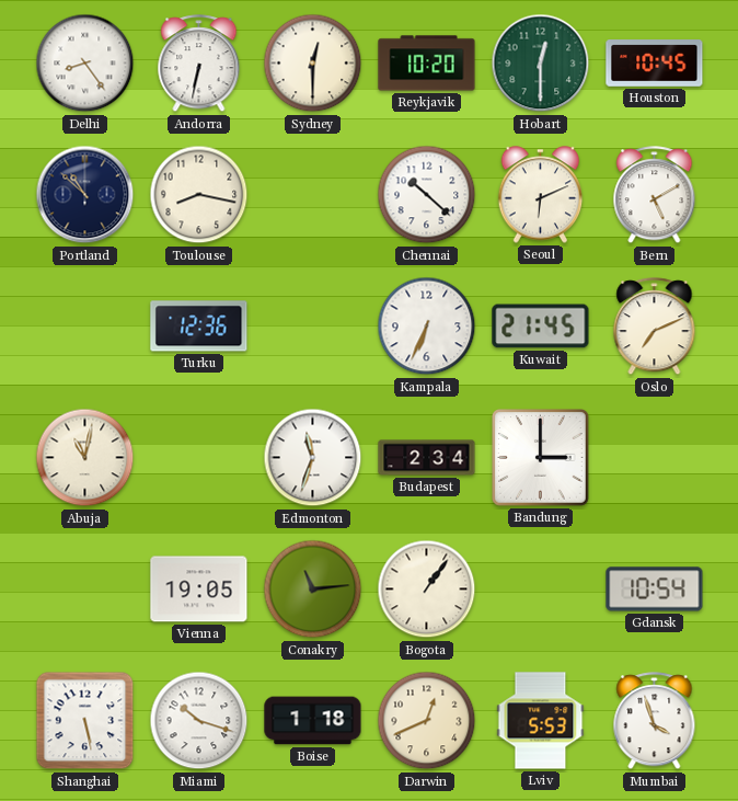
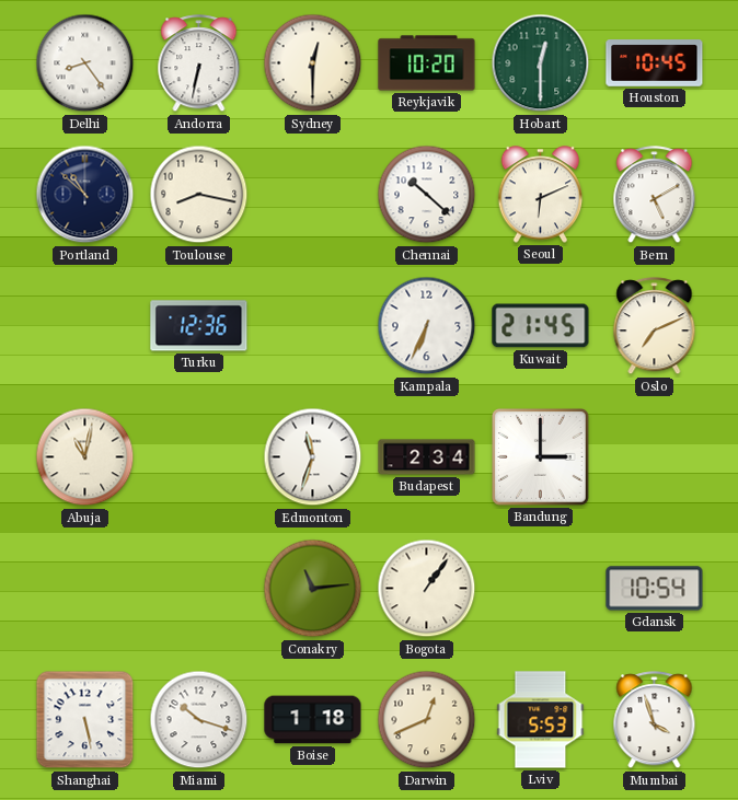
Vienna: 19:05 -> none (199, 590)
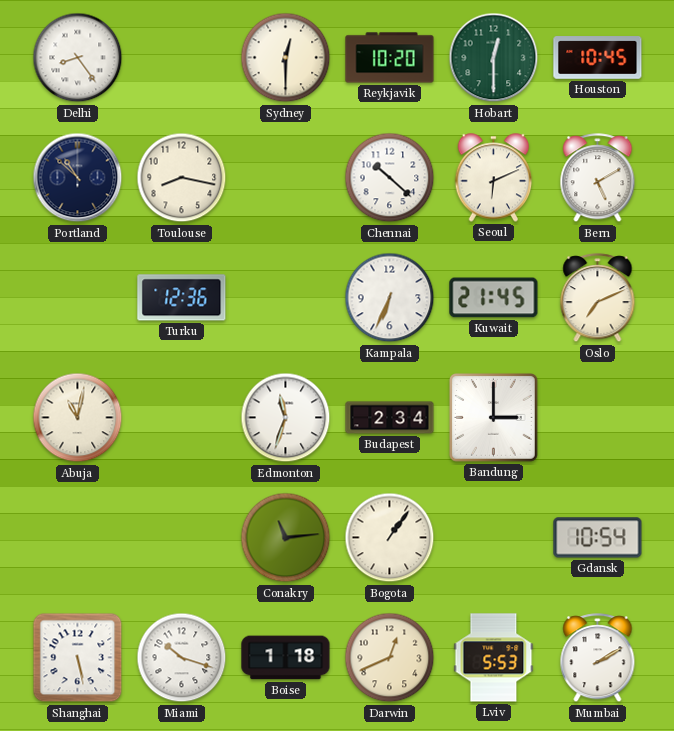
Andorra: 6:32 -> none (199, 63)
Mumbai: 3:57 -> 2:10 (598, 658)
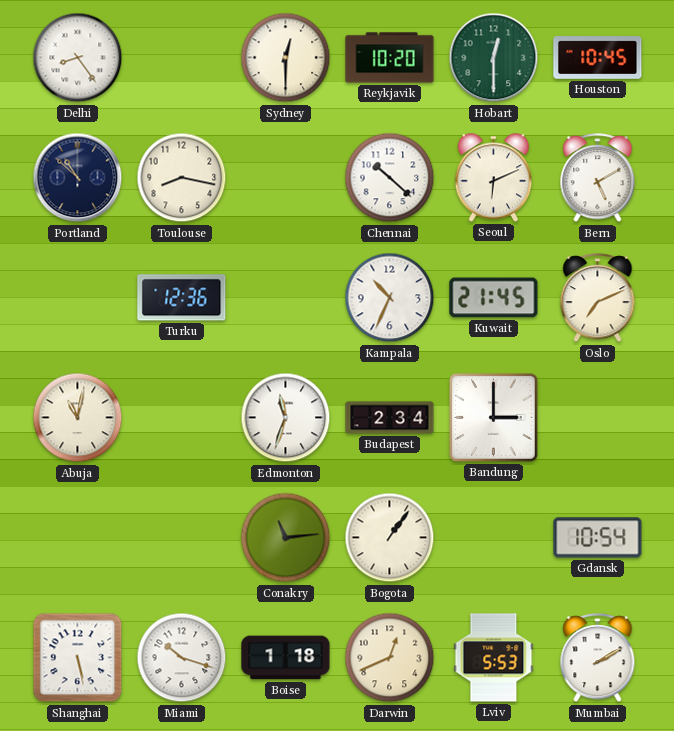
Kampala: 6:34 -> 10:34 (390, 298)
